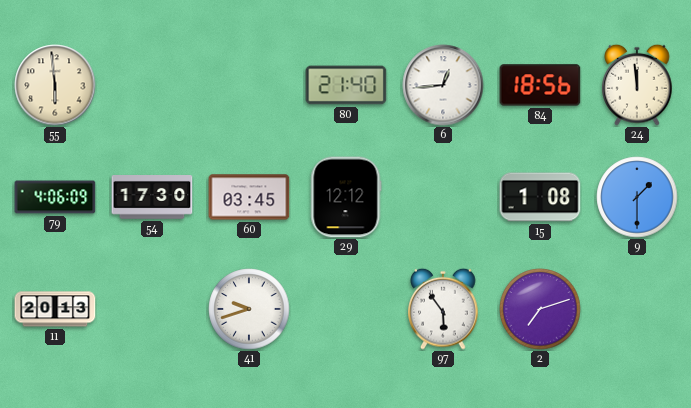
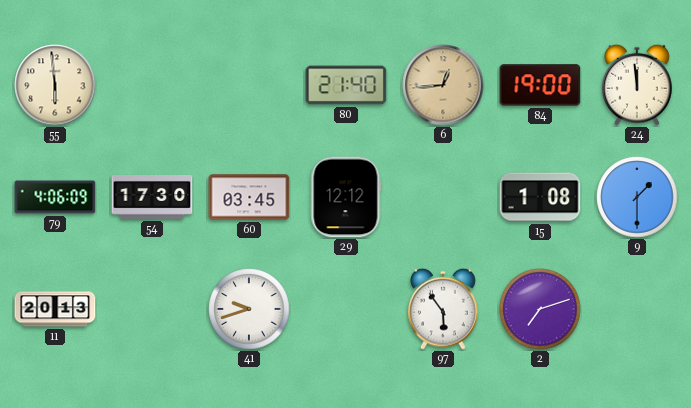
6 dial: white -> champagne (443, 85)
84: 18:56 -> 19:00 (540, 85)
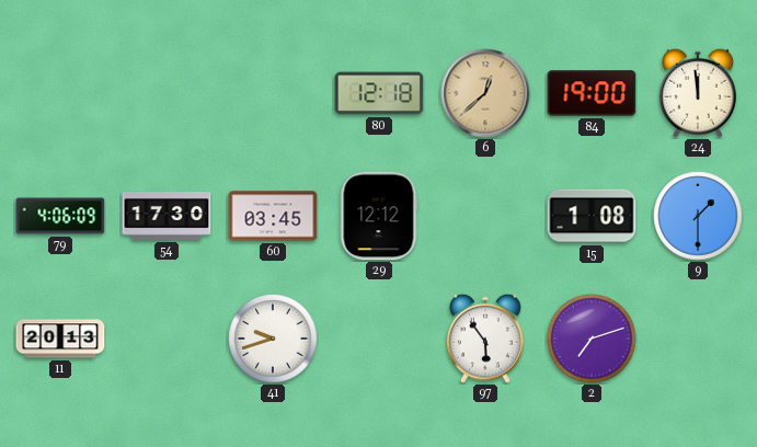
55: 5:59 -> none (55, 85)
80: 21:40 -> 12:18 (379, 93)
6: 12:44 -> 12:38 (485, 93)
